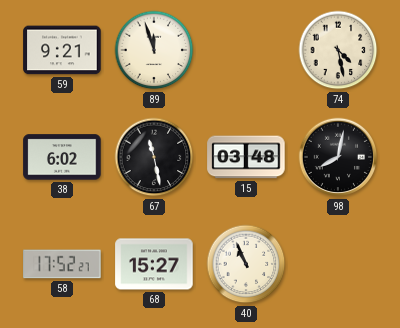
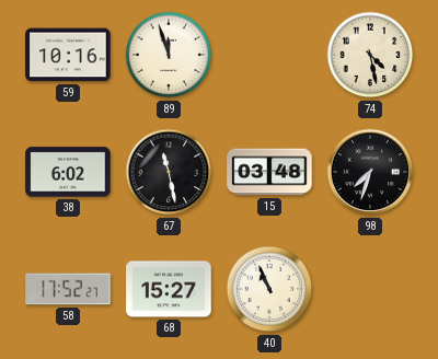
59: 9:21 -> 10:16 (68, 55)
98: 8:02 -> 7:33 (370, 172)
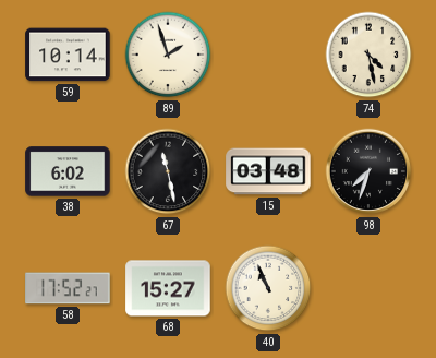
59: 10:16 -> 10:14 (68, 55)
89: 11:57 -> 1:57 (168, 55)
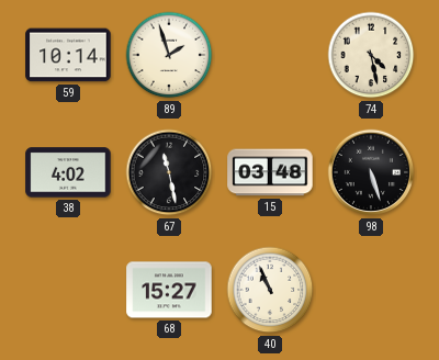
38: 6:02 -> 4:02 (68, 172)
98: 7:33 -> 5:27 (371, 172)
58: 17:52 -> none (68, 288)
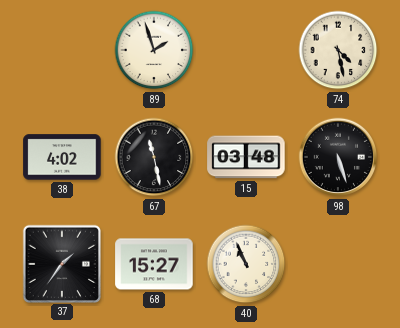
59: 10:14 -> none (68, 55)
37: none -> 1:36 (61, 263)
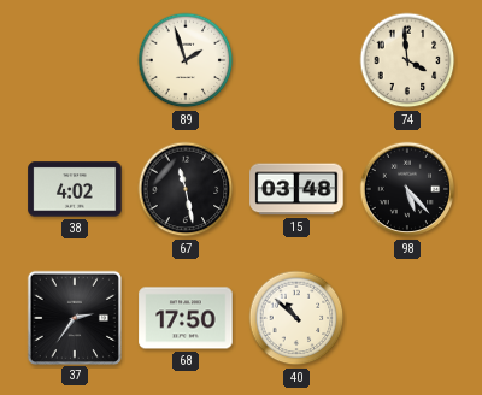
74: 4:28 -> 3:59 (407, 60)
98: 5:27 -> 5:23 (407, 189)
37: 1:36 -> 2:36 (74, 317)
68: 15:27 -> 17:50 (186, 318)
40: 10:56 -> 10:52 (296, 318)
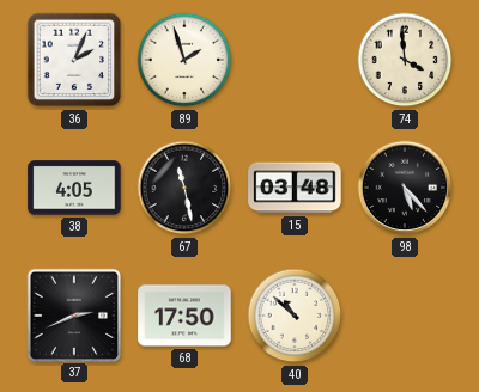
36: none -> 2:04 (74, 60)
38: 4:02 -> 4:05 (74, 188)
37: 2:36 -> 2:41 (73, 314)
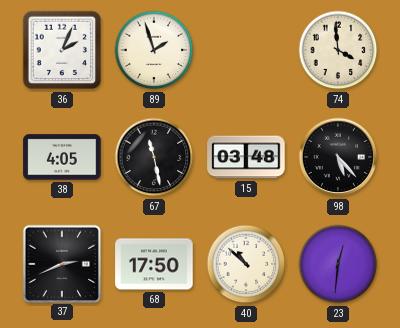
23: none -> 12:31 (338, 264)
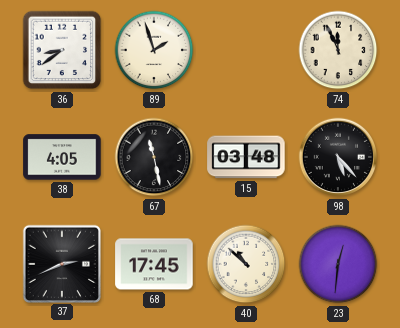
36: 2:04 -> 8:39 (62, 50)
74: 3:59 -> 11:56 (338, 50)
68: 17:50 -> 17:45 (154, 264)
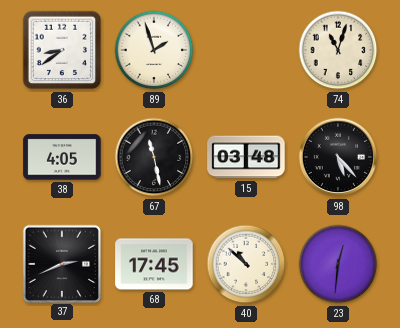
74: 11:56 -> 11:03 (338, 50)
